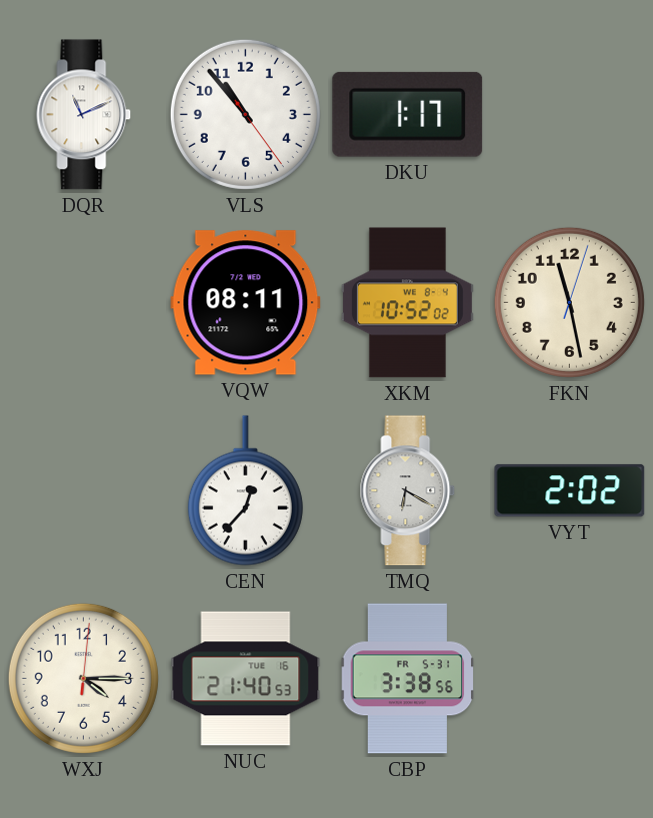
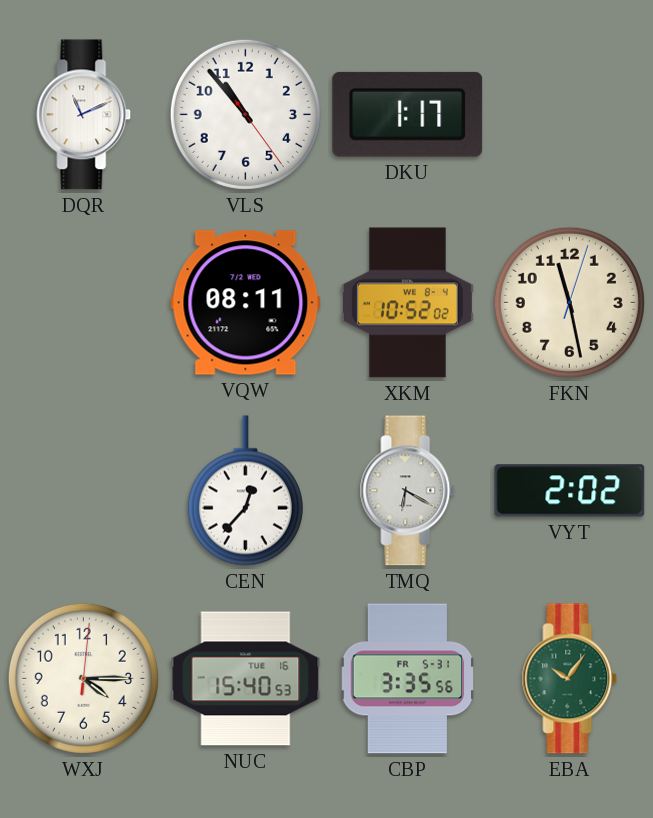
NUC: 21:40 -> 15:40 (246, 679)
CBP: 3:38 -> 3:35 (408, 679)
EBA: none -> 10:06 (570, 679)
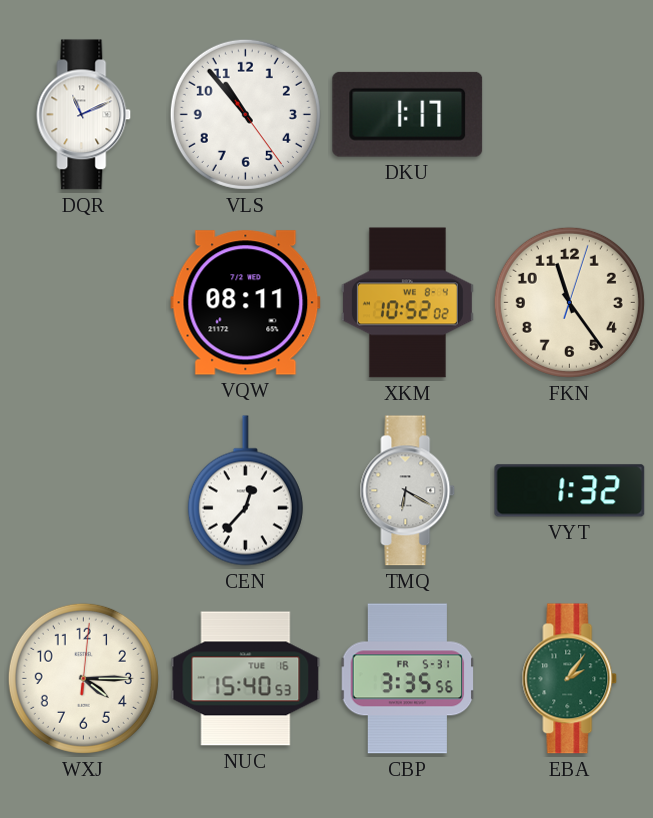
FKN: 11:28 -> 11:24 (569, 302)
VYT: 2:02 -> 1:32 (570, 491)
EBA: 10:06 -> 2:06 (570, 679)
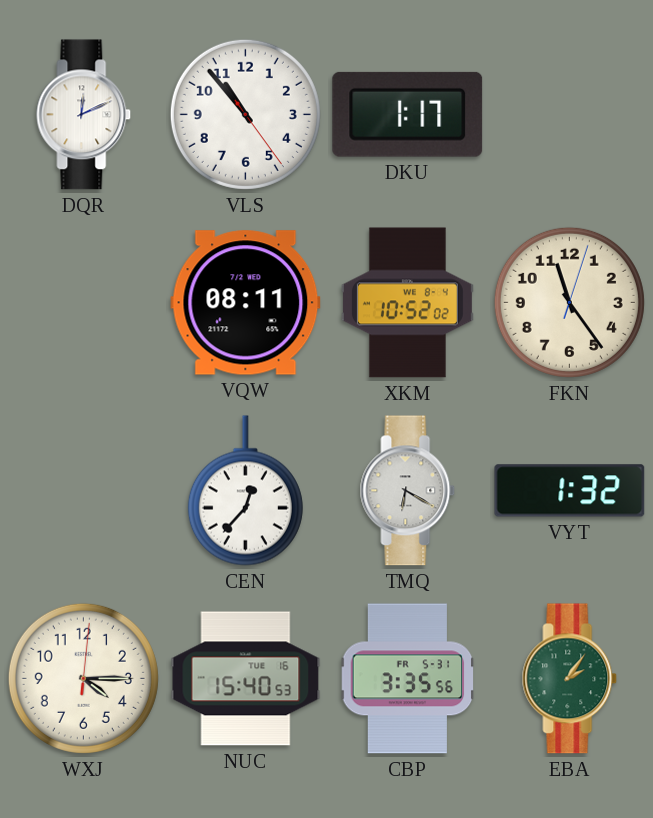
DQR: 11:11 -> 12:11 (84, 115)
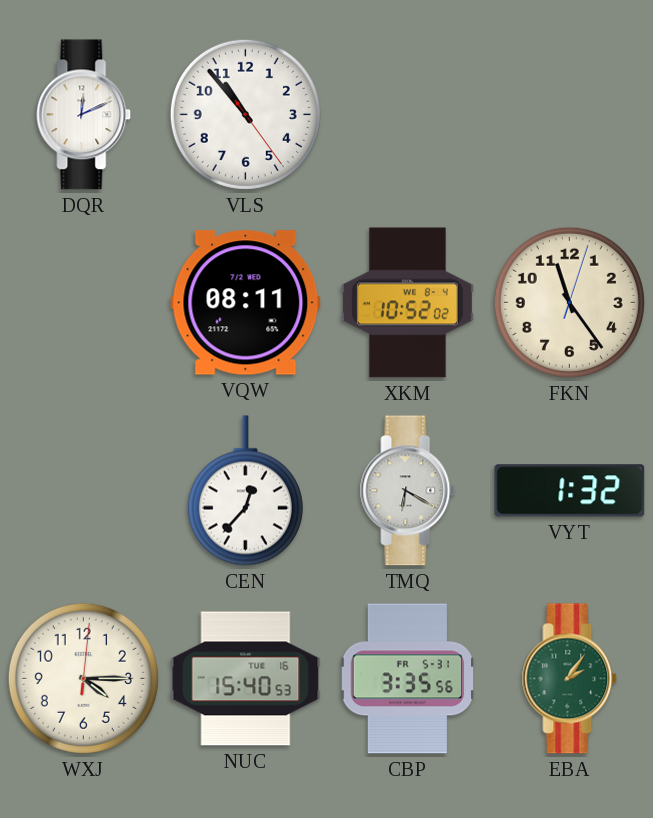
DKU: 1:17 -> none (408, 114)
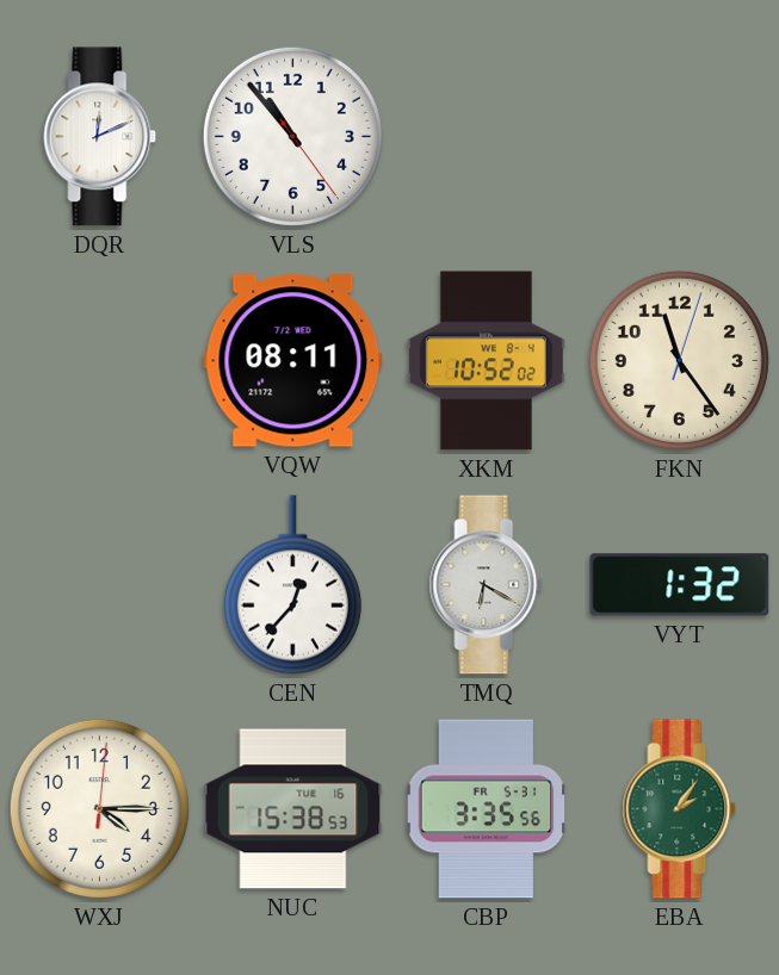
NUC: 15:40 -> 15:38 (293, 809)
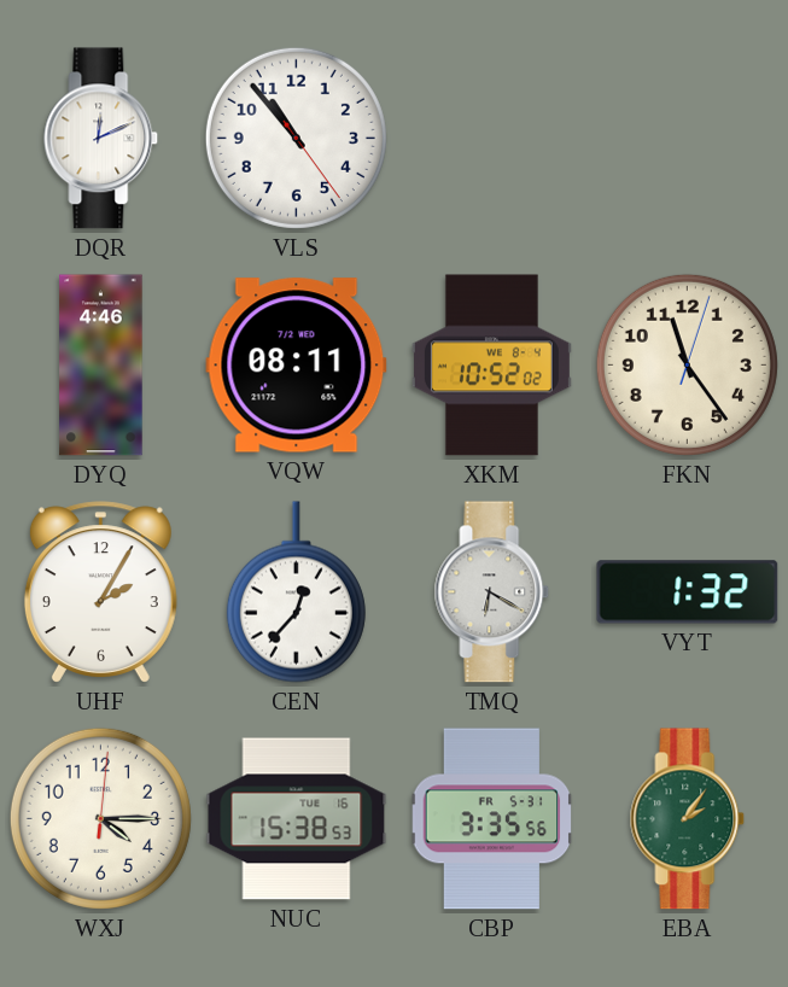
DYQ: none -> 4:46 (101, 366)
UHF: none -> 2:05 (100, 592)
